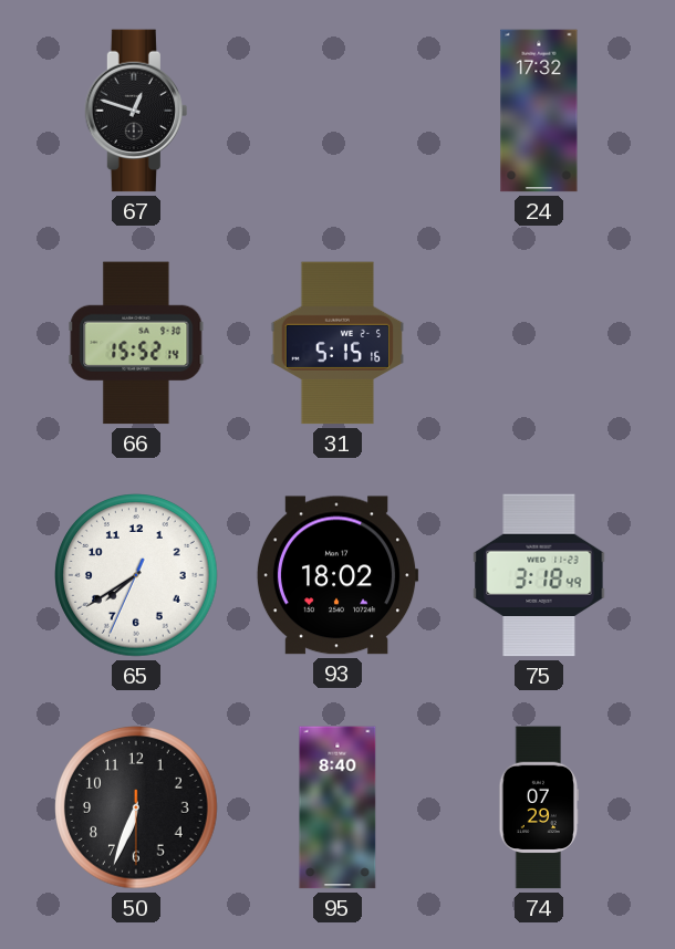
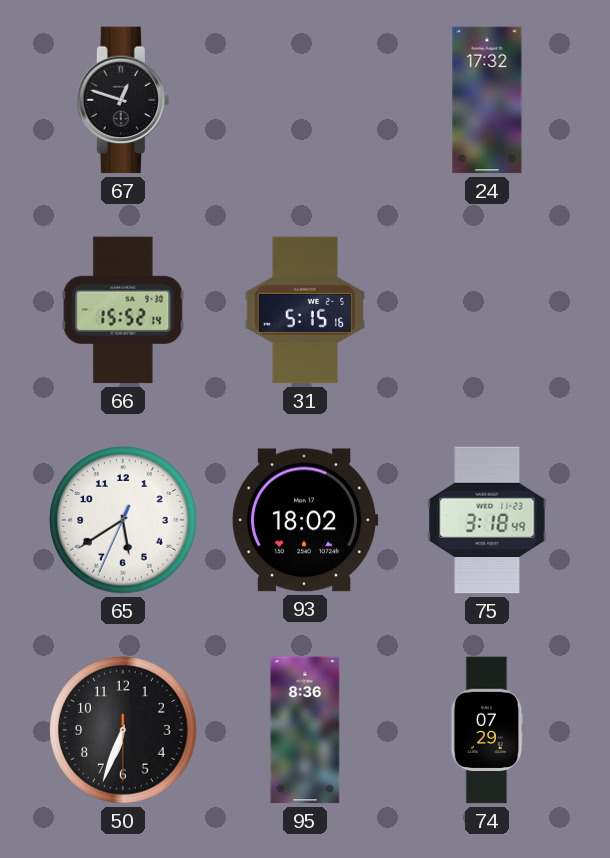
65: 7:39 -> 5:39 (123, 520)
95: 8:40 -> 8:36 (305, 730)
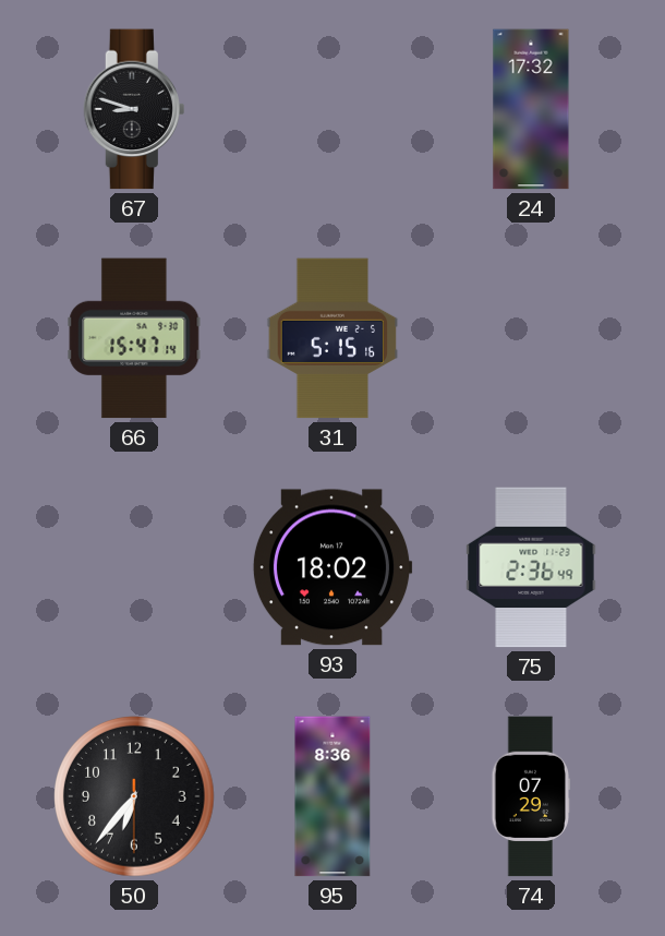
67: 12:48 -> 8:48 (133, 109)
66: 15:52 -> 15:47 (134, 338)
65: 5:39 -> none (123, 520)
75: 3:18 -> 2:36 (531, 567)
50: 6:33 -> 6:36 (134, 796)
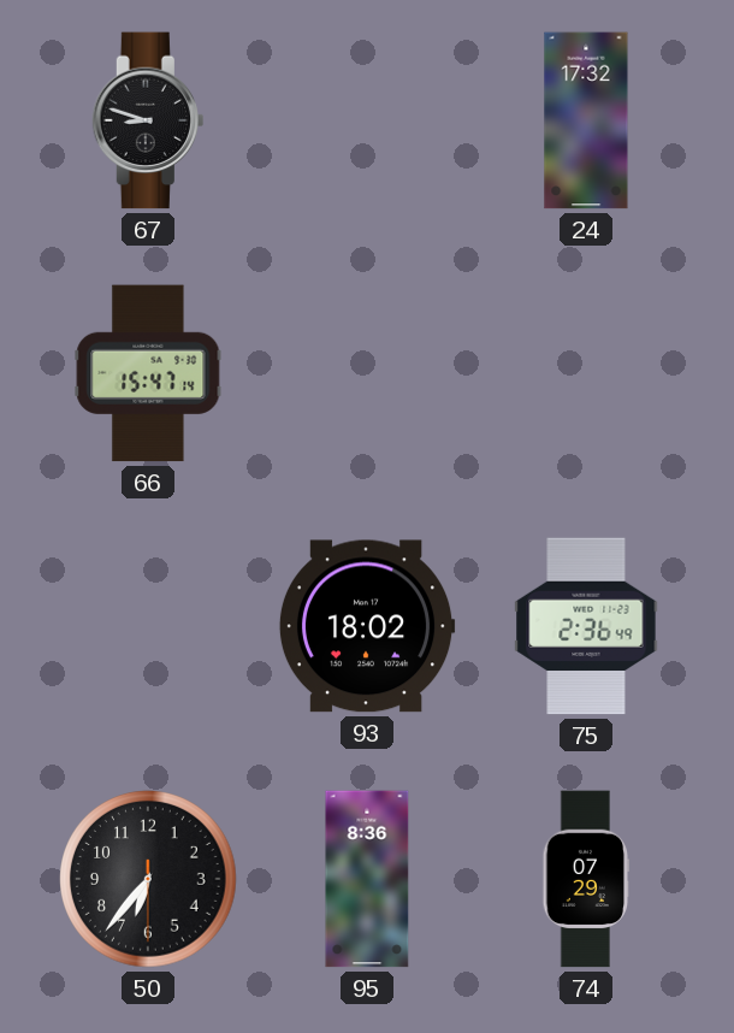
31: 5:15 -> none (332, 338)
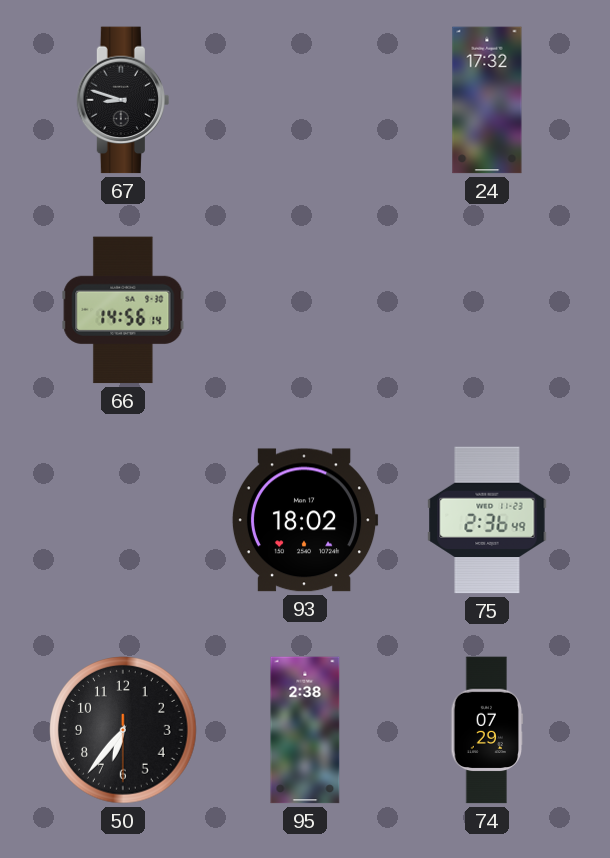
66: 15:47 -> 14:56 (123, 310)
95: 8:36 -> 2:38 (305, 730)
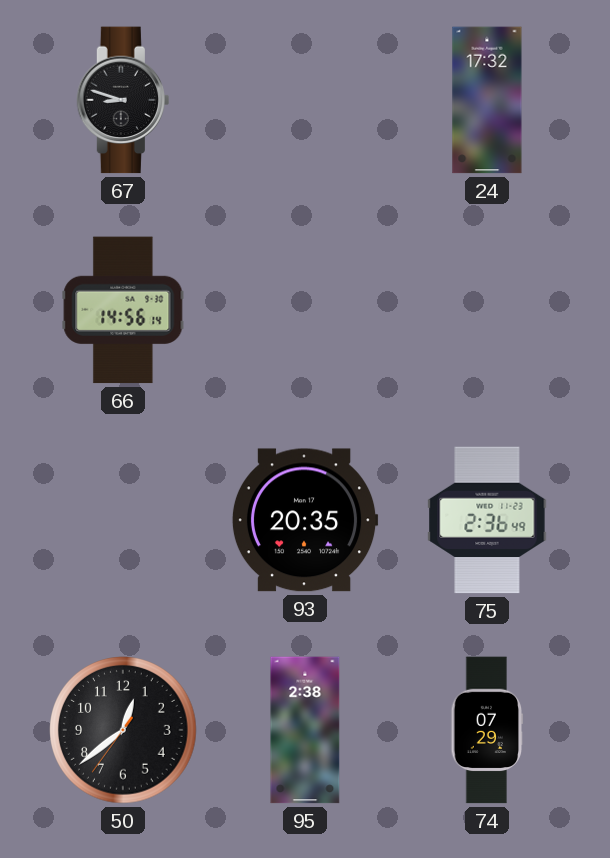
93: 18:02 -> 20:35 (305, 520)
50: 6:36 -> 12:38 (123, 730)
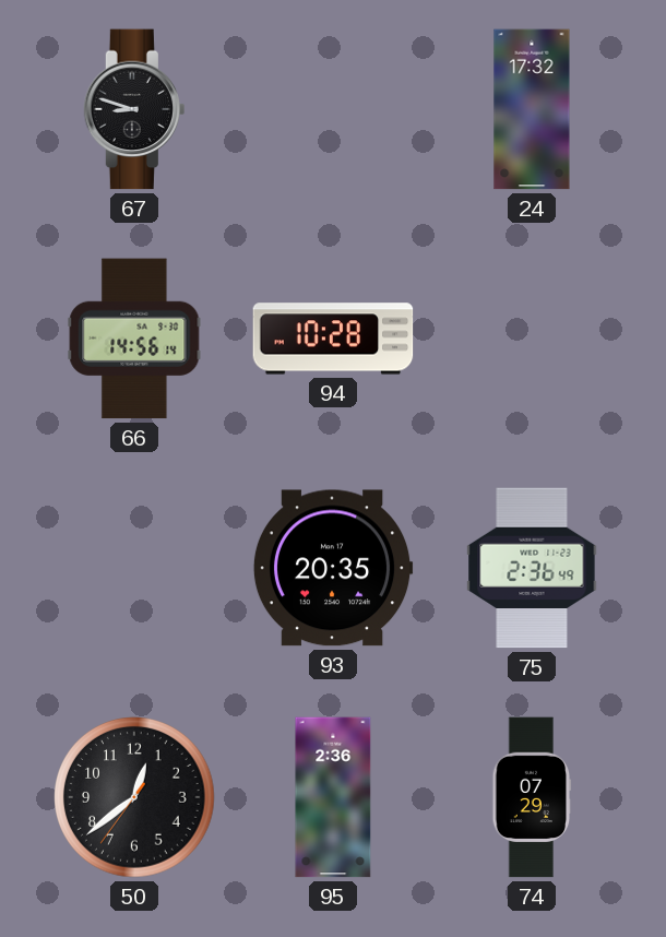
94: none -> 10:28 (333, 339)
95: 2:38 -> 2:36 (333, 797)
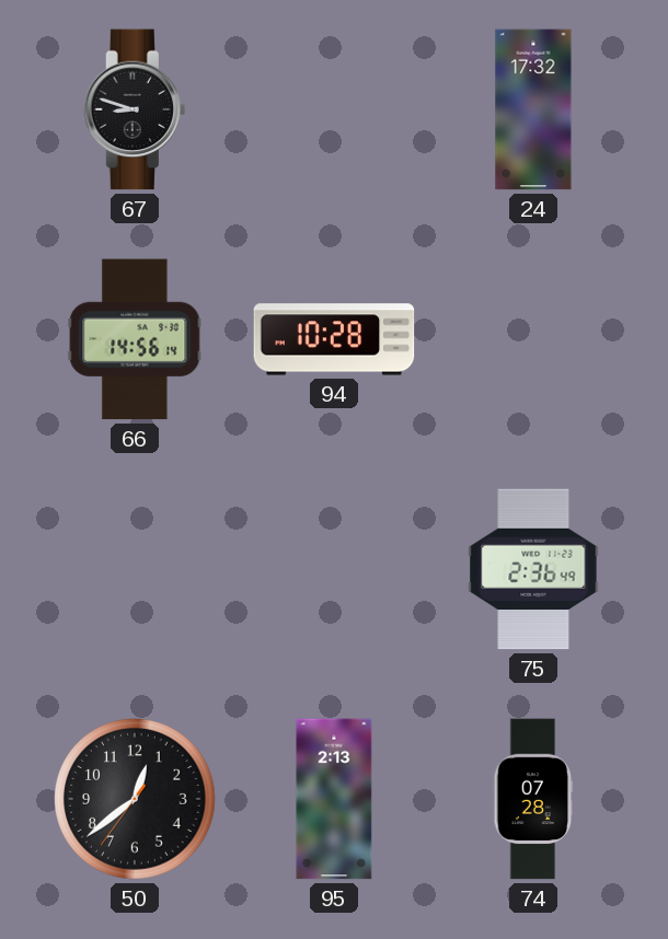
93: 20:35 -> none (333, 568)
95: 2:36 -> 2:13 (334, 799)
74: 07:29 -> 07:28 (533, 799)
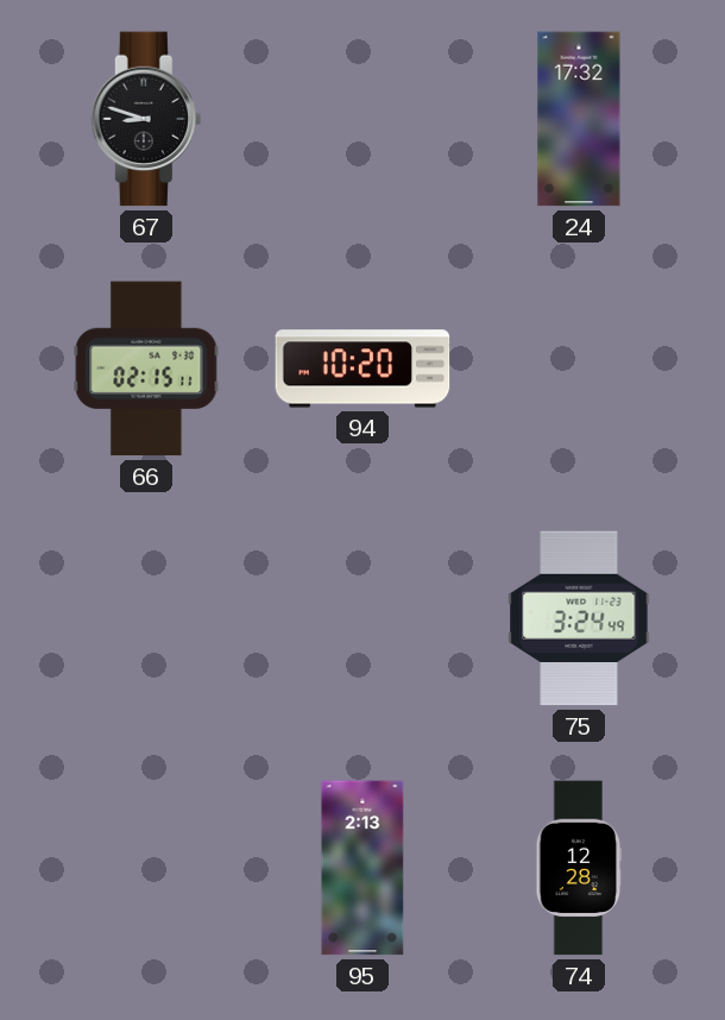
66: 14:56 -> 02:15 (146, 369)
94: 10:28 -> 10:20 (363, 369)
75: 2:36 -> 3:24 (579, 618)
50: 12:38 -> none (135, 799)
74: 07:28 -> 12:28 (579, 868)
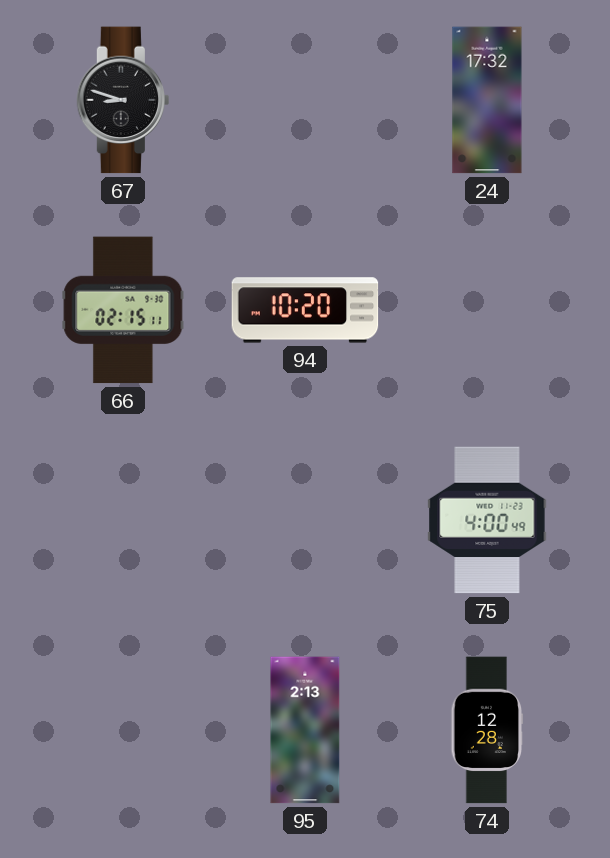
75: 3:24 -> 4:00 (487, 520)
